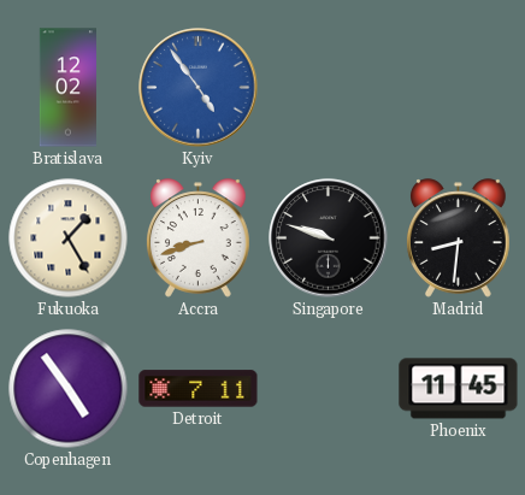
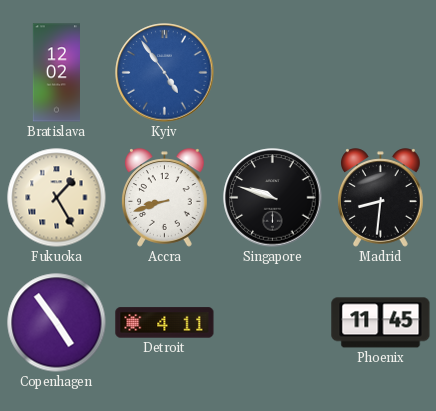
Detroit: 7:11 -> 4:11 (165, 323)
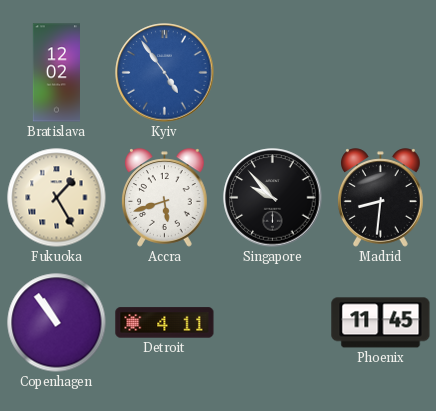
Accra: 8:42 -> 5:42 (165, 198)
Singapore: 9:48 -> 9:53 (273, 198)
Copenhagen: 4:54 -> 10:54 (57, 323)
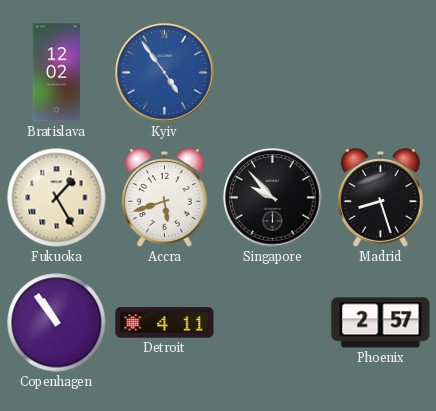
Madrid: 8:31 -> 8:27 (381, 198)
Phoenix: 11:45 -> 2:57 (381, 323)
